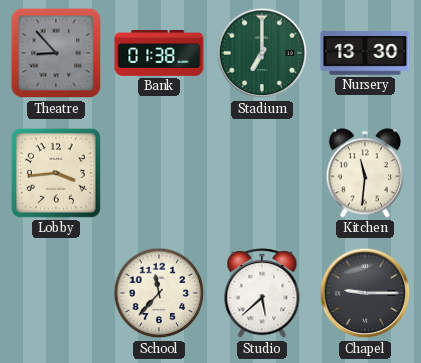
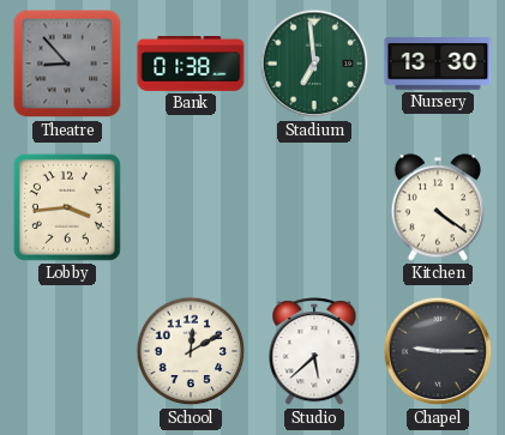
Stadium: 7:00 -> 6:59 (314, 64)
Kitchen: 11:31 -> 4:21 (437, 207)
School: 11:37 -> 12:10 (191, 351)
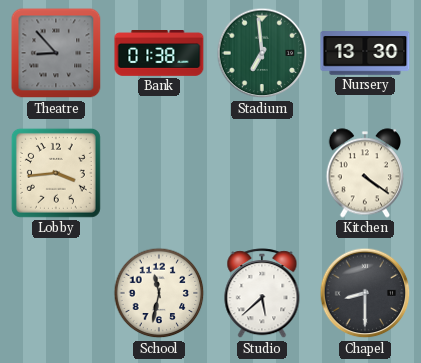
School: 12:10 -> 11:32 (159, 293)
Chapel: 9:15 -> 8:30 (365, 293)
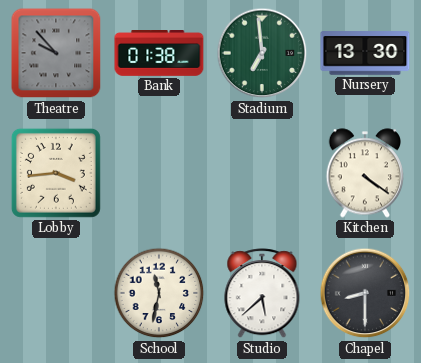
Theatre: 8:53 -> 9:53 (56, 53)
